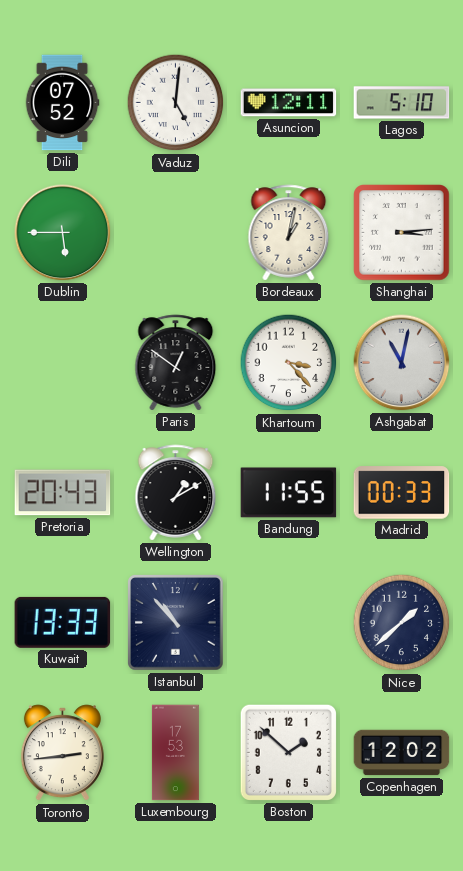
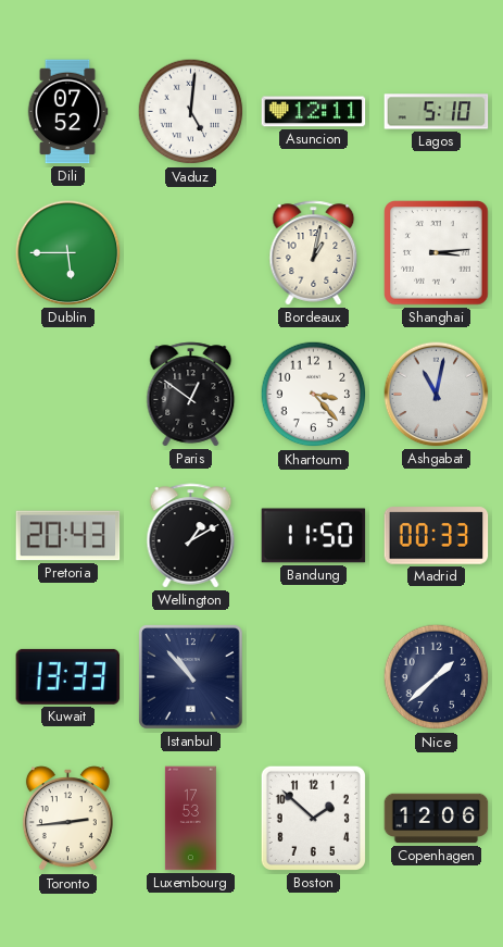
Bandung: 11:55 -> 11:50 (314, 536)
Copenhagen: 12:02 -> 12:06 (437, 819)
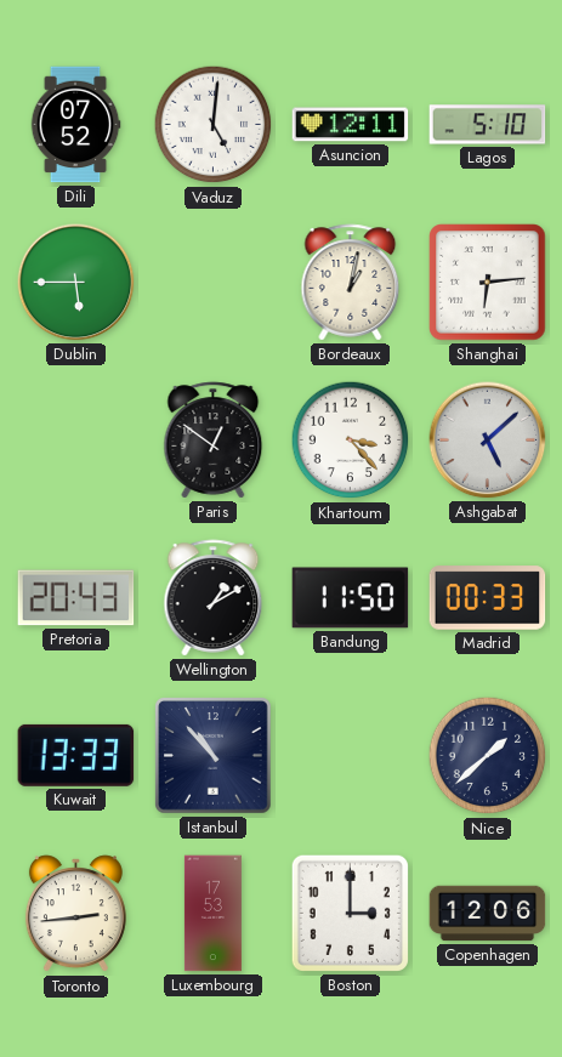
Shanghai: 3:14 -> 6:14 (488, 283)
Ashgabat: 11:02 -> 5:08 (488, 441)
Boston: 1:52 -> 3:00 (350, 913)
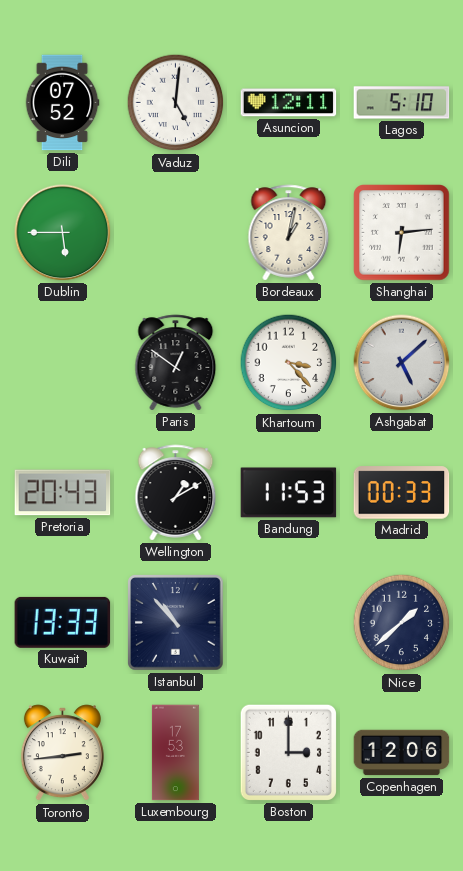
Bandung: 11:50 -> 11:53 (289, 493)
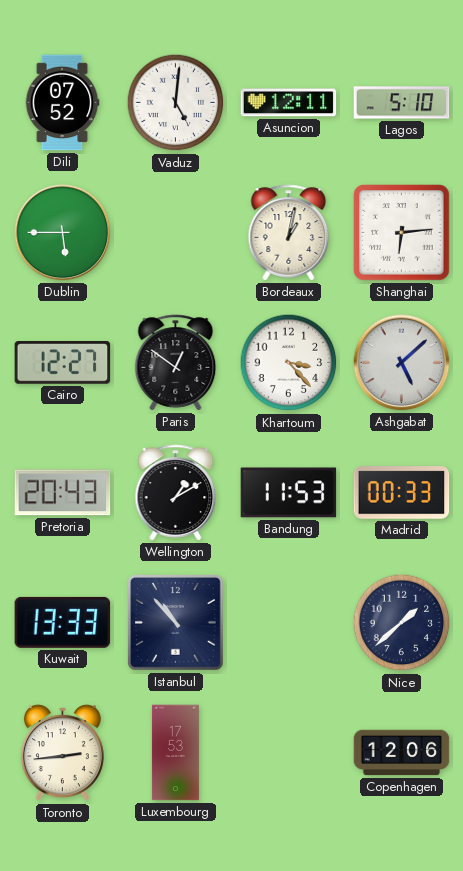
Cairo: none -> 12:27 (63, 363)
Boston: 3:00 -> none (288, 752)
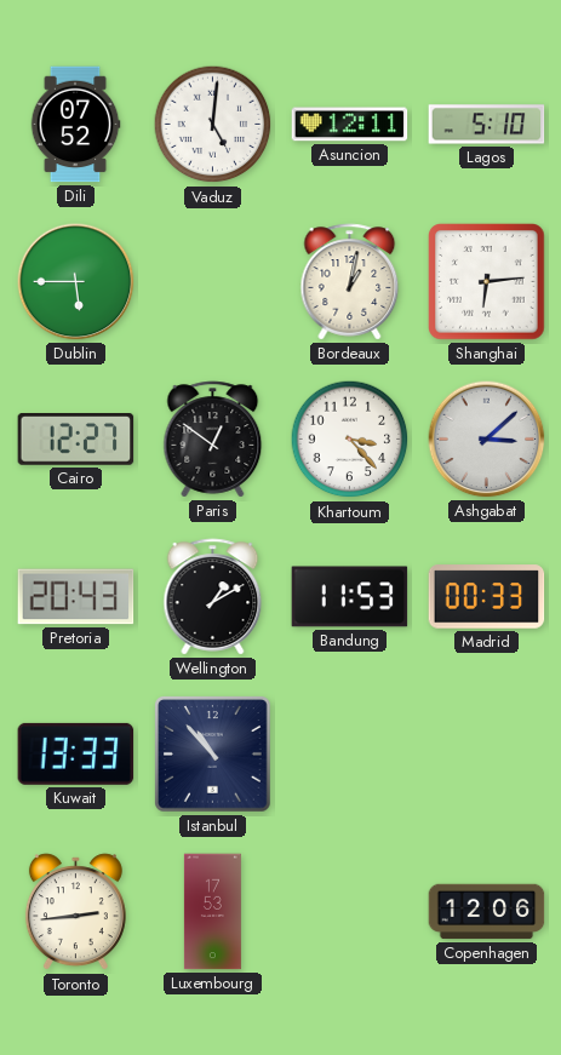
Ashgabat: 5:08 -> 3:08 (487, 440)
Nice: 1:38 -> none (402, 623)
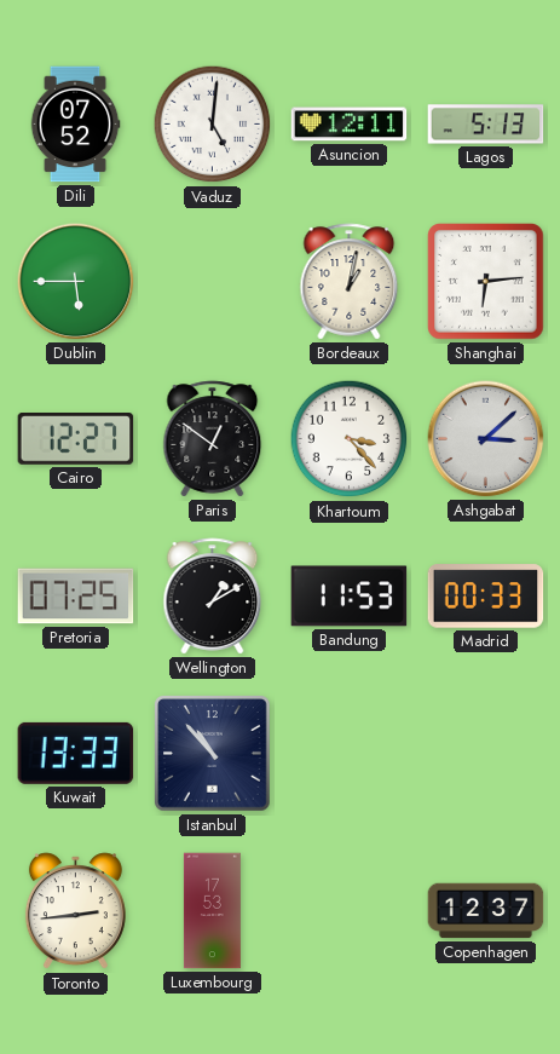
Lagos: 5:10 -> 5:13 (486, 125)
Pretoria: 20:43 -> 07:25 (76, 597)
Copenhagen: 12:06 -> 12:37 (486, 911)
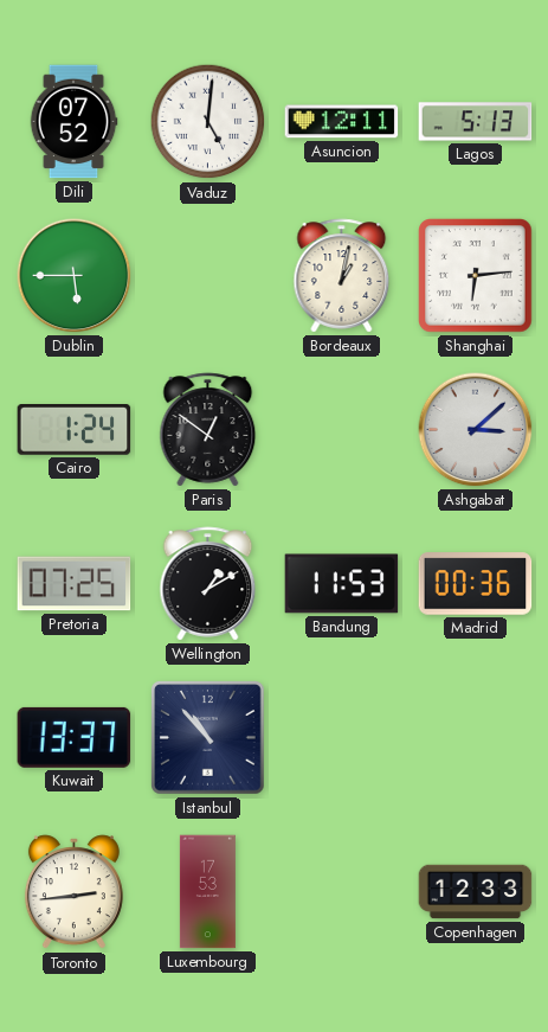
Cairo: 12:27 -> 1:24 (75, 430)
Khartoum: 3:23 -> none (350, 439)
Madrid: 00:33 -> 00:36 (476, 584)
Kuwait: 13:33 -> 13:37 (75, 737)
Copenhagen: 12:37 -> 12:33 (476, 892)
